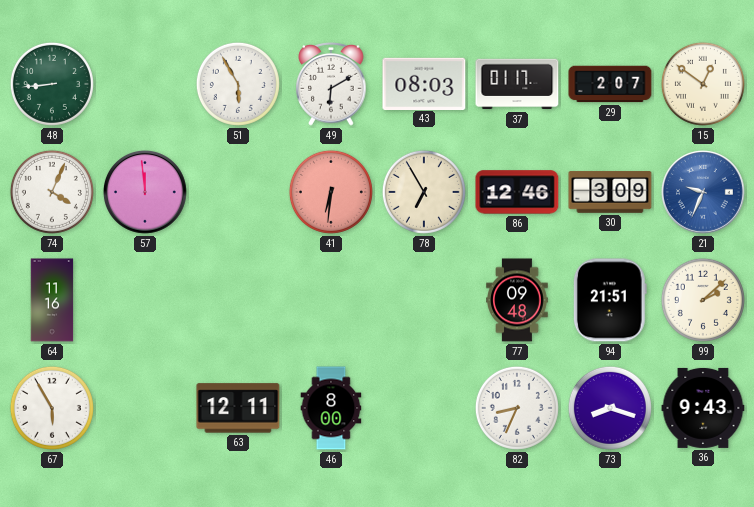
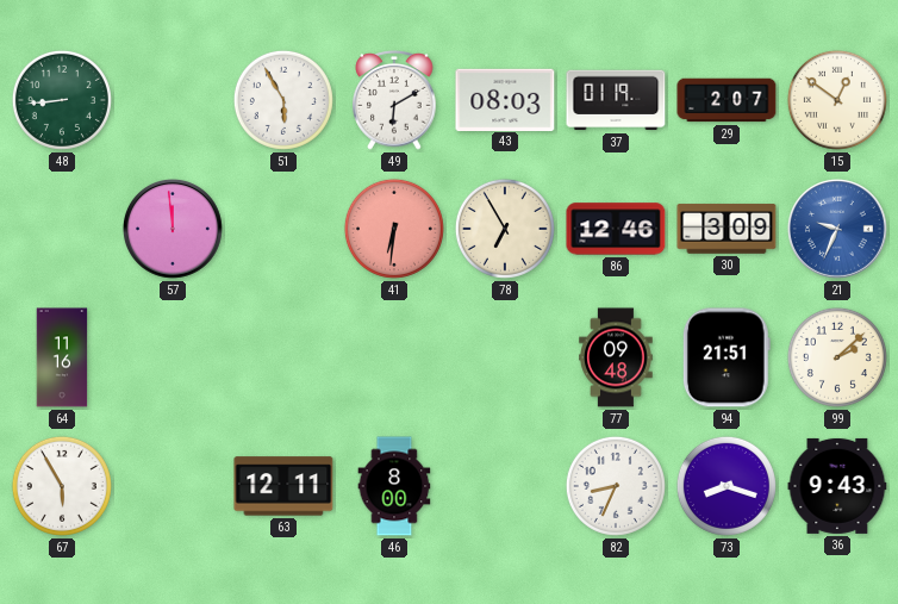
37: 01:17 -> 01:19 (616, 100)
74: 4:04 -> none (52, 192)
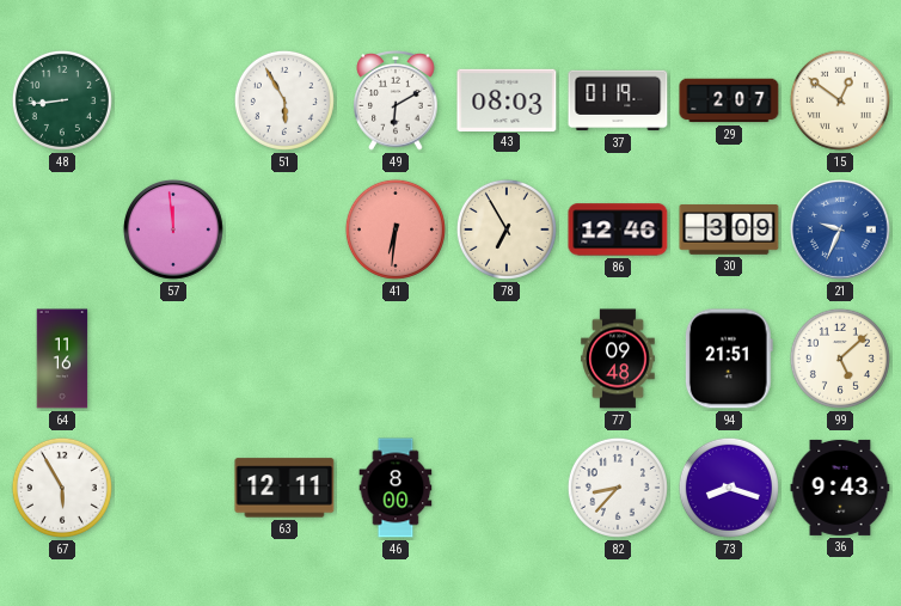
99: 2:08 -> 5:08 (840, 359)
82: 8:34 -> 8:37 (618, 488)
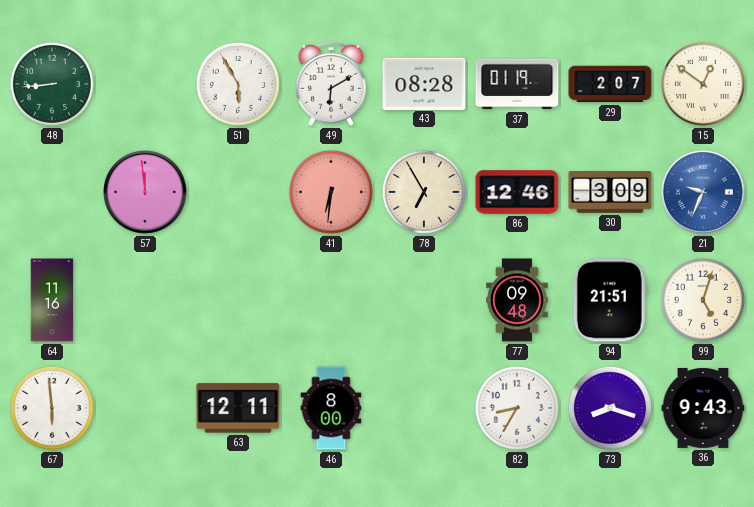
43: 08:03 -> 08:28 (424, 83)
99: 5:08 -> 5:03 (703, 300)
67: 5:55 -> 5:59 (52, 408)
82: 8:37 -> 8:35 (517, 408)
